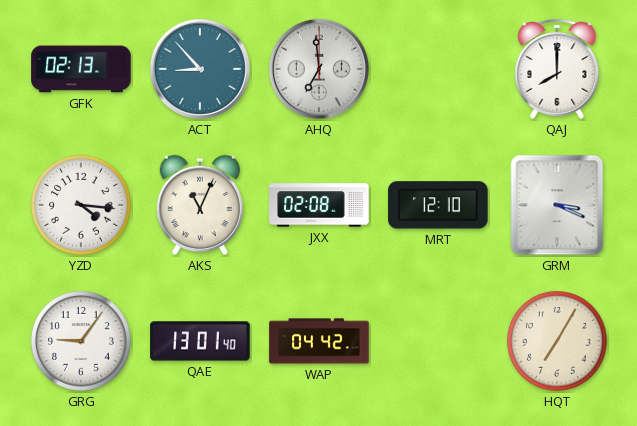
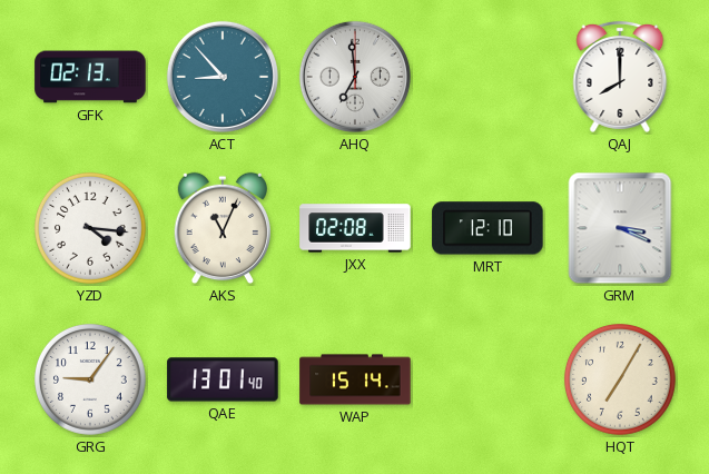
WAP: 04:42 -> 15:14 (355, 379)
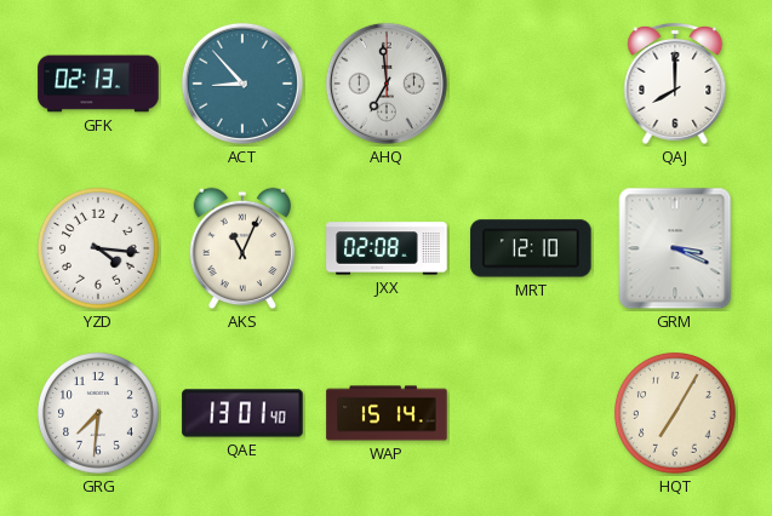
GRG: 9:06 -> 7:31 (99, 414)
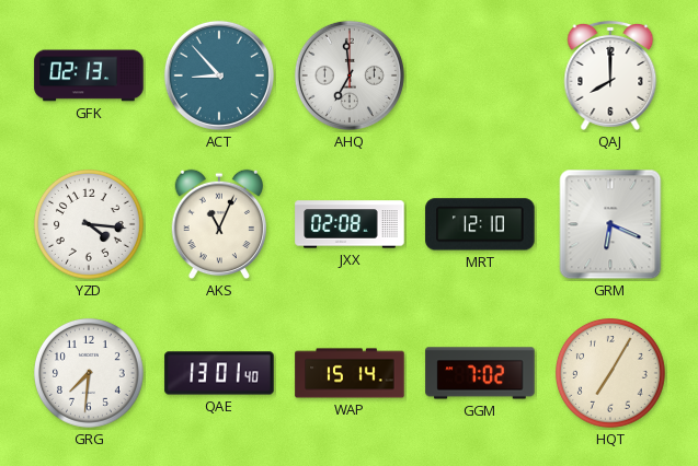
GRM: 3:19 -> 6:19 (610, 224)
GGM: none -> 7:02 (480, 373)
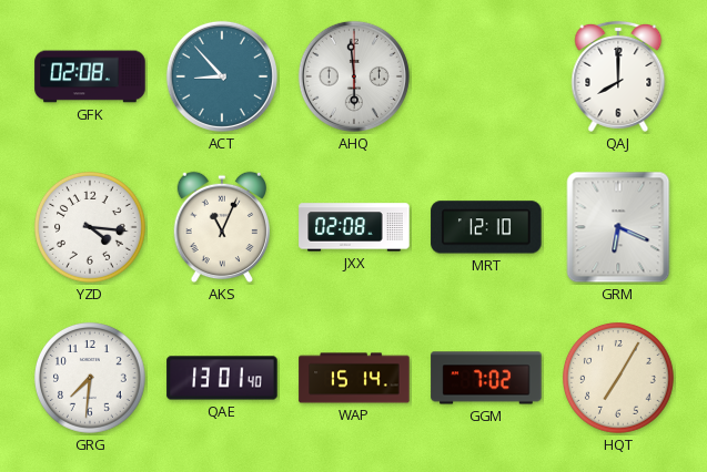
GFK: 02:13 -> 02:08 (90, 76)
AHQ: 6:59 -> 5:59 (354, 76)
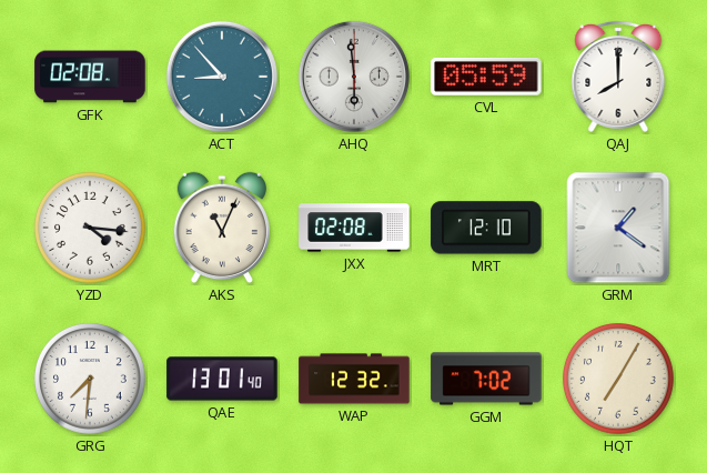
CVL: none -> 05:59 (486, 77)
GRM: 6:19 -> 1:21 (618, 228)
WAP: 15:14 -> 12:32 (354, 379)
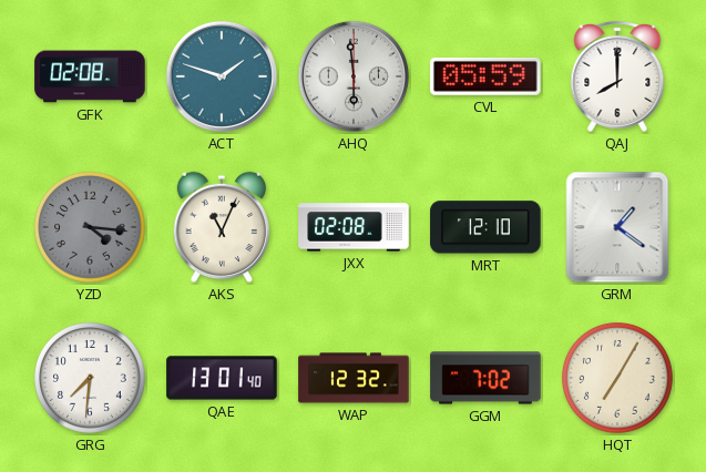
ACT: 8:53 -> 1:48 (222, 76)
YZD dial: white -> grey (91, 228)
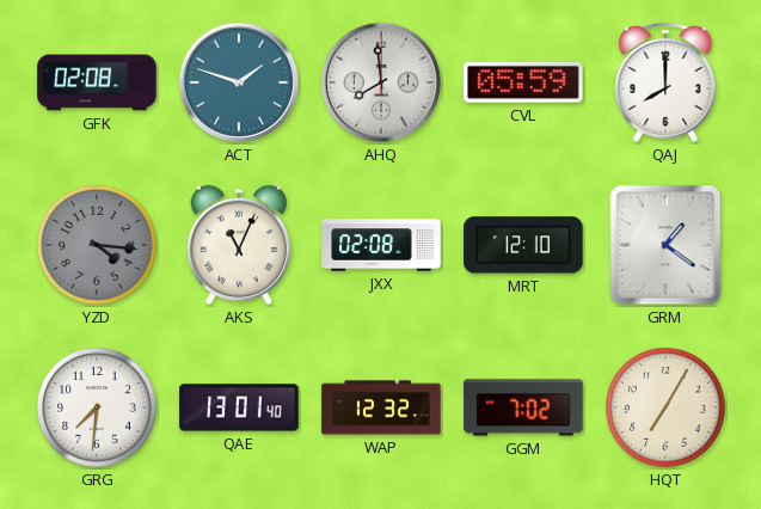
AHQ: 5:59 -> 7:59 (381, 82)
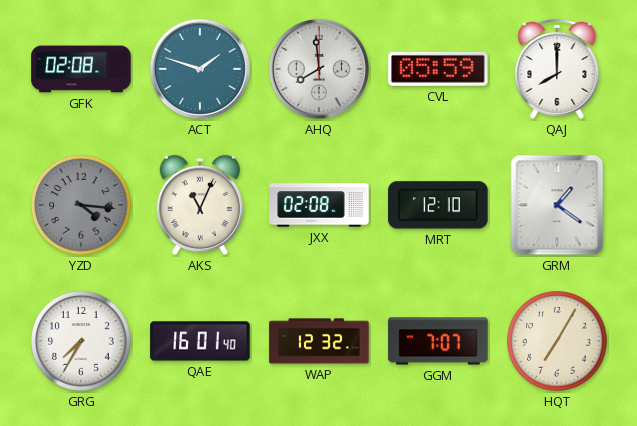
GRG: 7:31 -> 7:35 (82, 342)
QAE: 13:01 -> 16:01 (200, 341)
GGM: 7:02 -> 7:07 (438, 341)
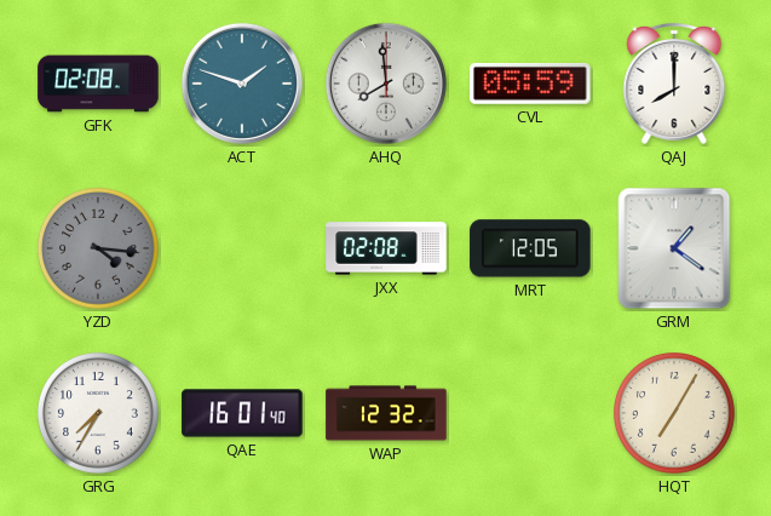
AKS: 11:04 -> none (200, 205)
MRT: 12:10 -> 12:05 (530, 248)
GGM: 7:07 -> none (438, 341)
